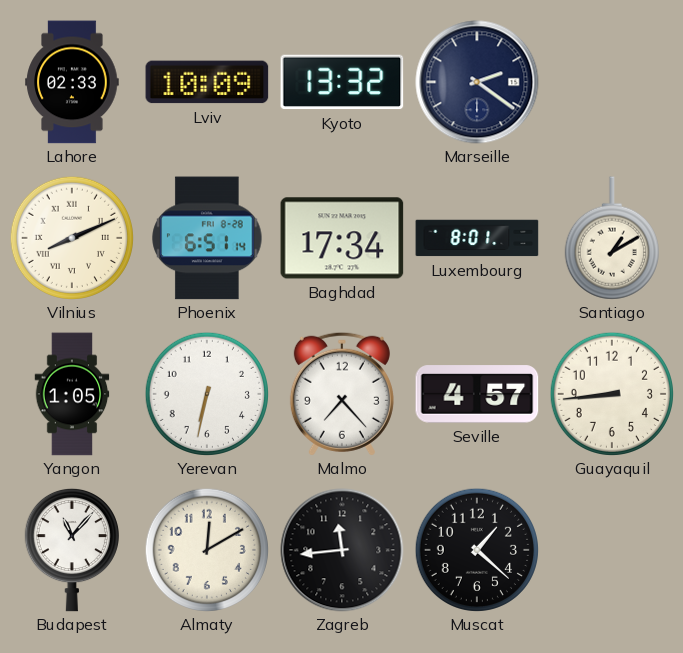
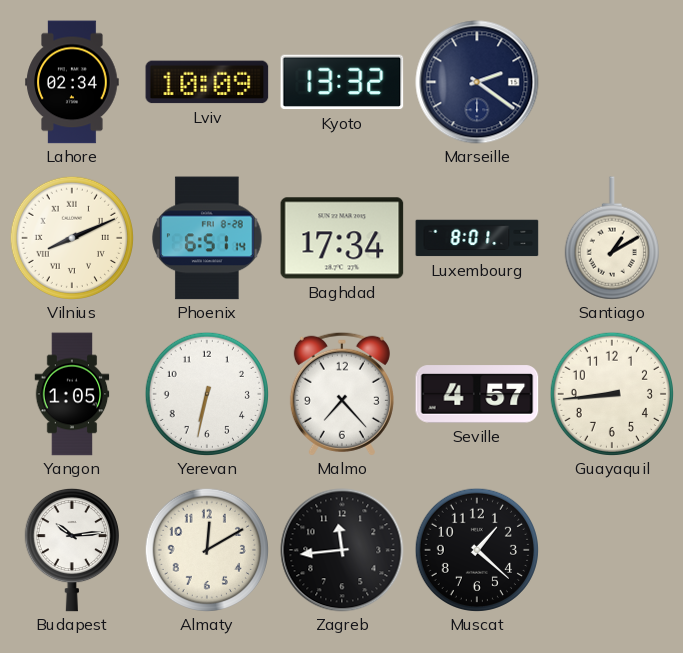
Lahore: 02:33 -> 02:34 (72, 82)
Budapest: 11:07 -> 10:14 (72, 550)
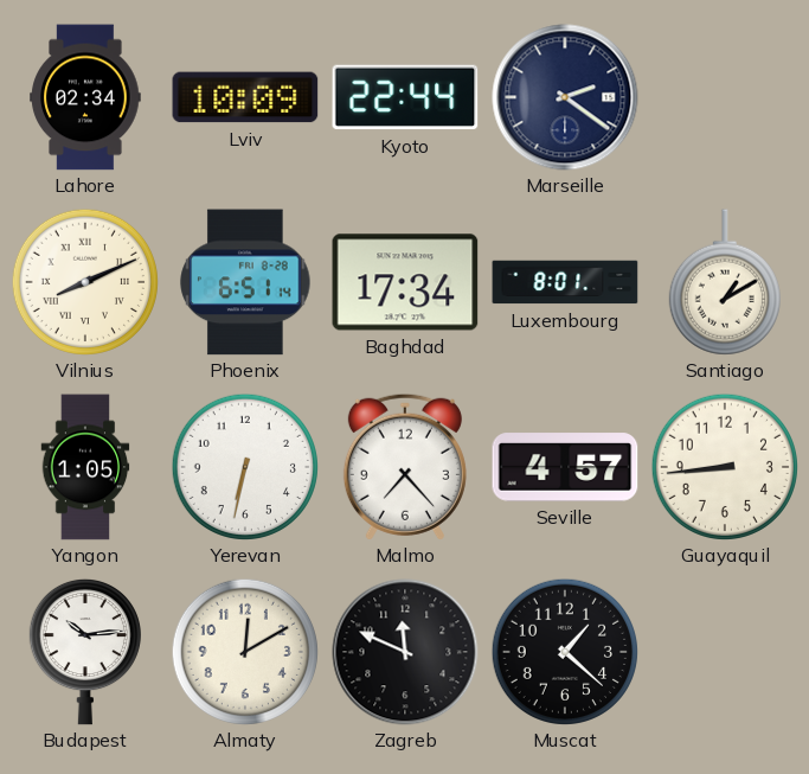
Kyoto: 13:32 -> 22:44 (405, 97)
Zagreb: 11:44 -> 11:49 (405, 652)
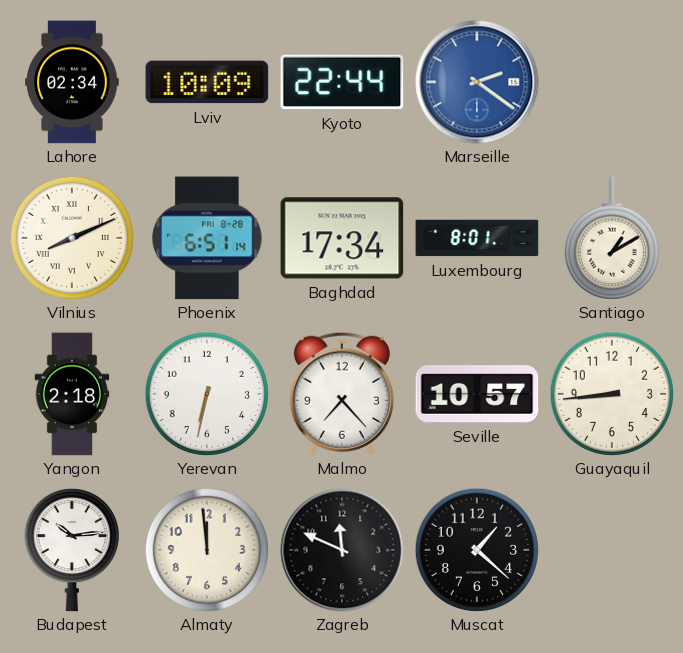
Marseille dial: navy -> blue (477, 82)
Yangon: 1:05 -> 2:18 (72, 394)
Seville: 4:57 -> 10:57 (477, 394)
Almaty: 12:10 -> 11:59 (207, 550)
